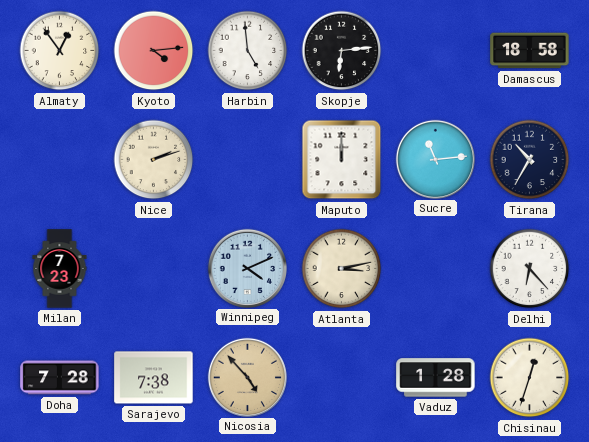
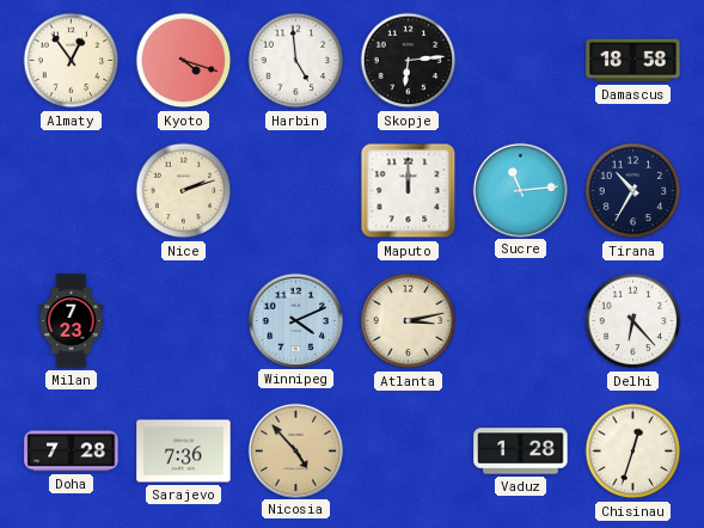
Kyoto: 4:14 -> 4:18 (184, 61)
Sarajevo: 7:38 -> 7:36 (184, 452)
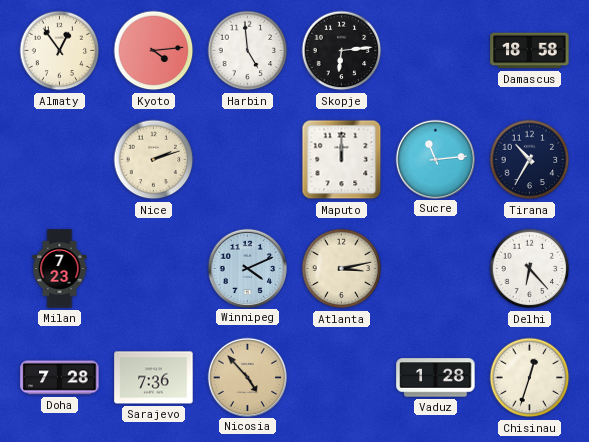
Kyoto: 4:18 -> 4:14 (154, 51)
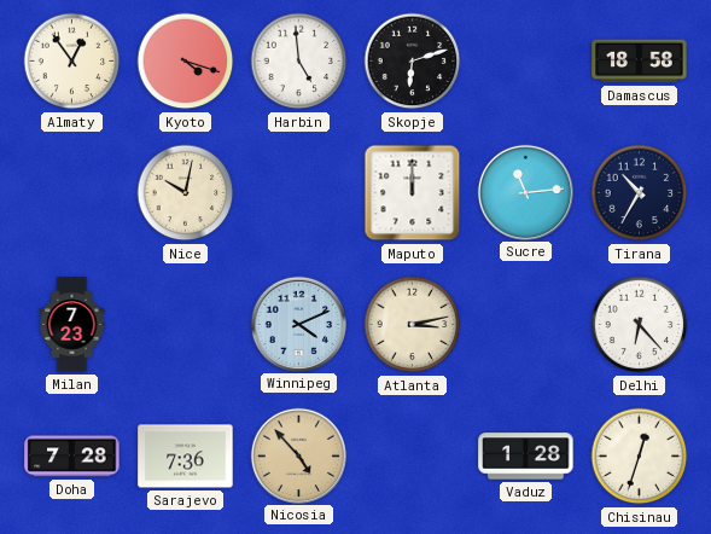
Kyoto: 4:14 -> 4:18 (186, 62)
Skopje: 6:14 -> 6:12 (413, 62)
Nice: 2:12 -> 10:02 (186, 193)
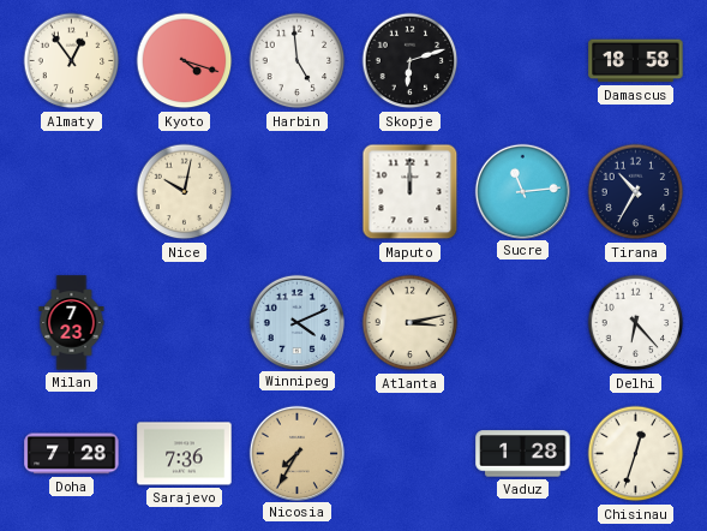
Nicosia: 4:53 -> 7:35 (296, 453)
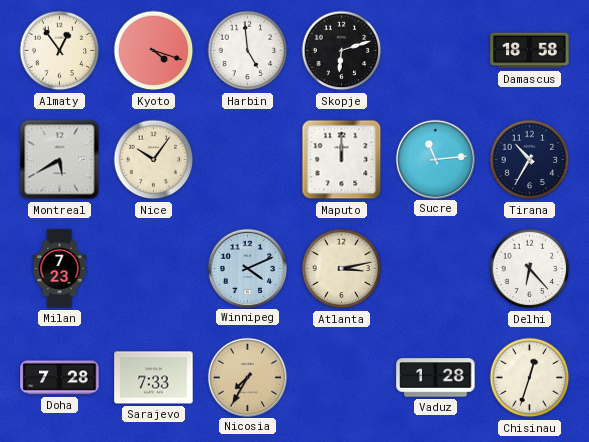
Montreal: none -> 5:40 (60, 160)
Nice: 10:02 -> 10:06 (154, 160)
Sarajevo: 7:36 -> 7:33 (154, 378)
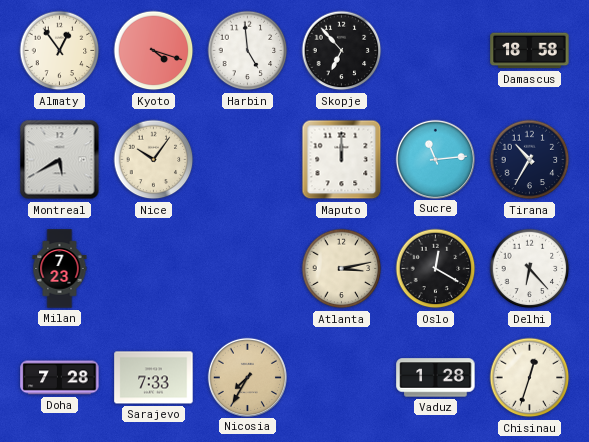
Skopje: 6:12 -> 6:53 (342, 51)
Winnipeg: 4:11 -> none (247, 268)
Oslo: none -> 12:20 (436, 269)
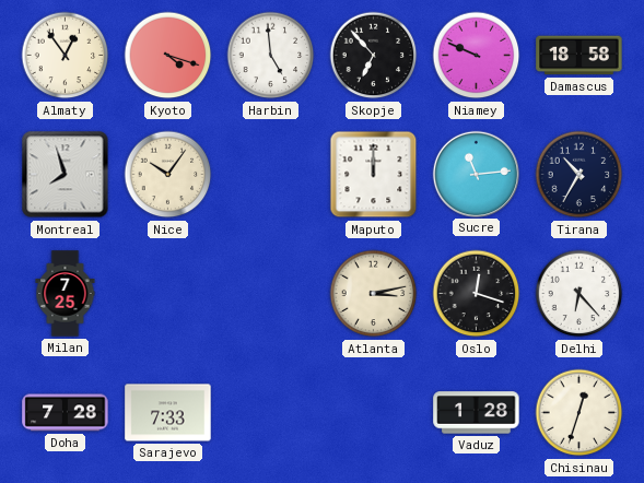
Niamey: none -> 9:49 (477, 56)
Montreal: 5:40 -> 7:57 (66, 175)
Milan: 7:23 -> 7:25 (66, 294)
Oslo: 12:20 -> 12:18 (477, 294)
Nicosia: 7:35 -> none (247, 377)
